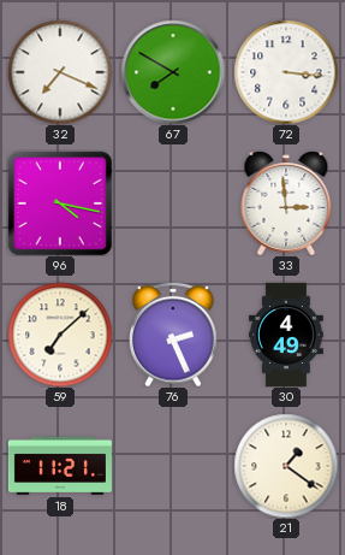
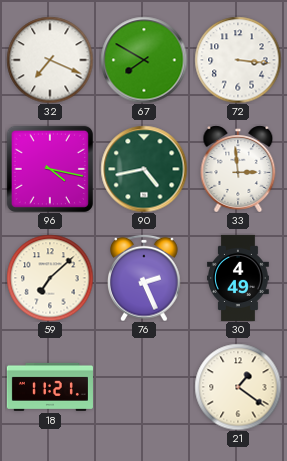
90: none -> 4:43 (144, 169)
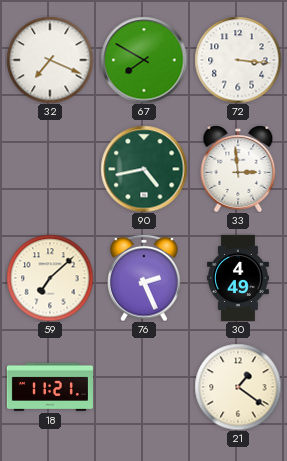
96: 4:17 -> none (50, 169)
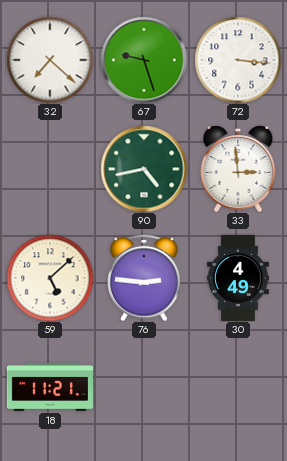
32: 7:19 -> 7:22 (50, 60)
67: 7:50 -> 9:27 (144, 60)
59: 7:08 -> 5:08 (50, 278)
76: 2:26 -> 2:46 (144, 278)
21: 1:21 -> none (238, 387)
